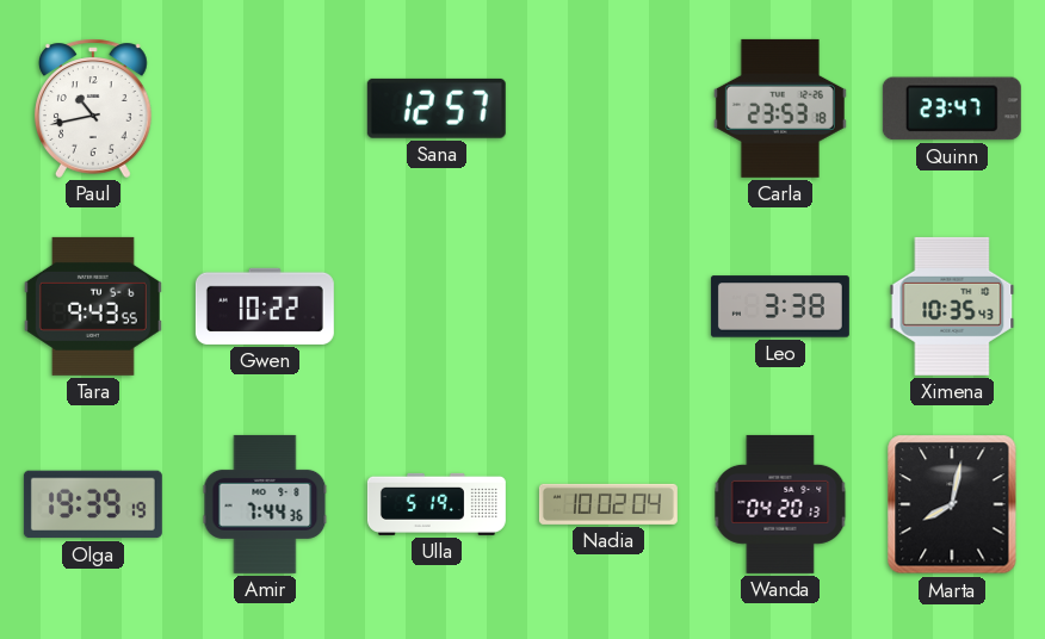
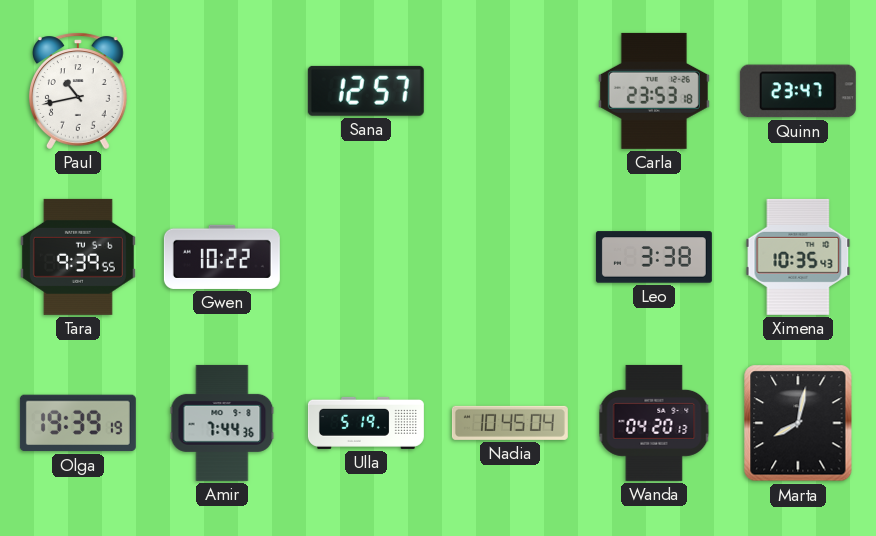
Tara: 9:43 -> 9:39 (78, 257)
Nadia: 10:02 -> 10:45 (510, 423)
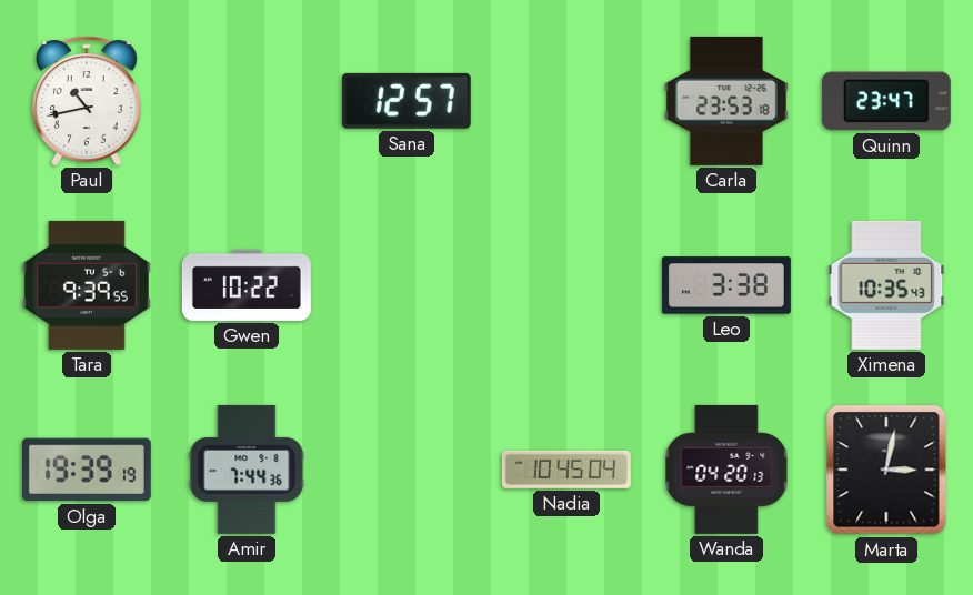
Ulla: 5:19 -> none (366, 423)
Marta: 8:02 -> 3:02 (886, 470)
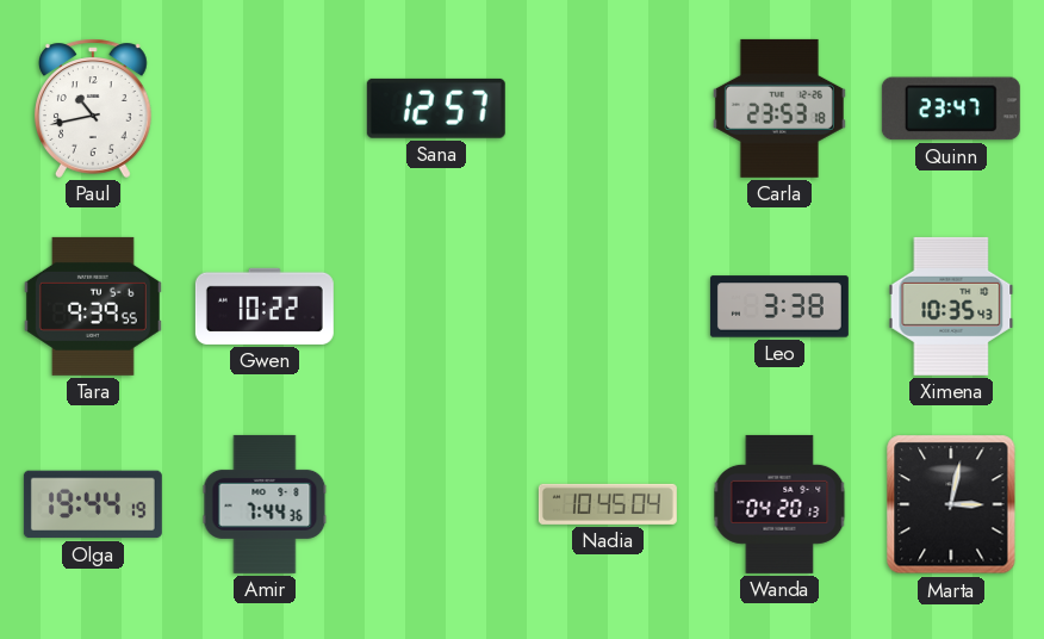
Olga: 19:39 -> 19:44 (93, 504)
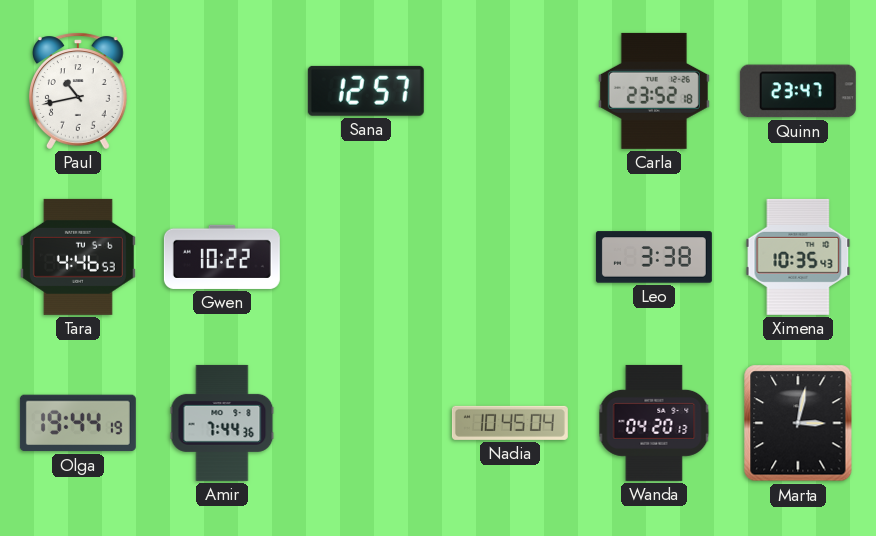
Carla: 23:53 -> 23:52 (654, 91)
Tara: 9:39 -> 4:46 (78, 257)
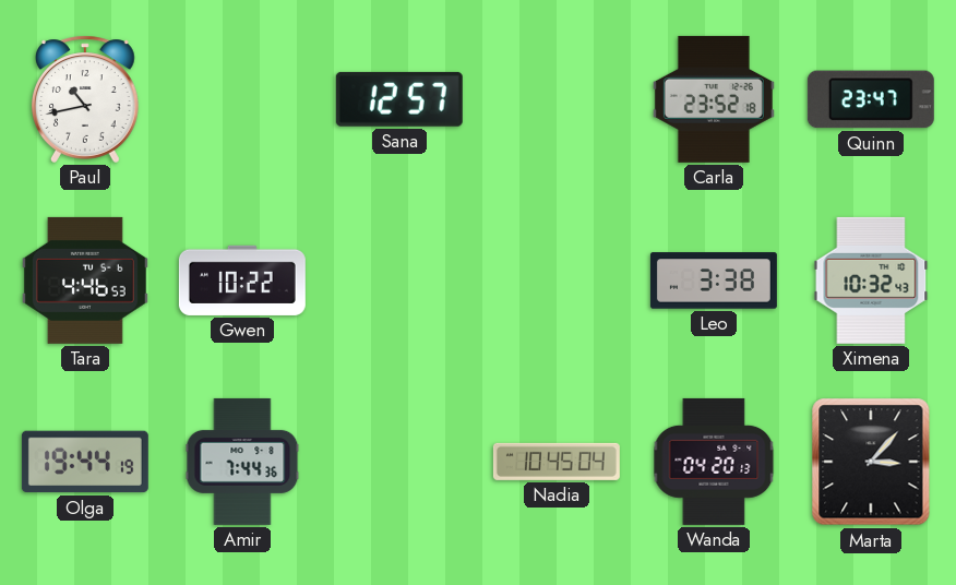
Ximena: 10:35 -> 10:32 (871, 280)
Marta: 3:02 -> 3:07 (871, 462)
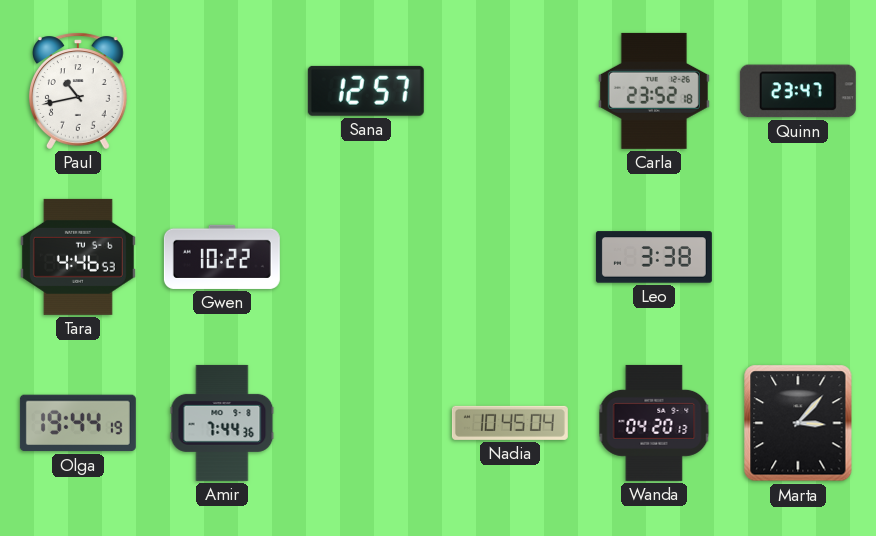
Ximena: 10:32 -> none (871, 280)
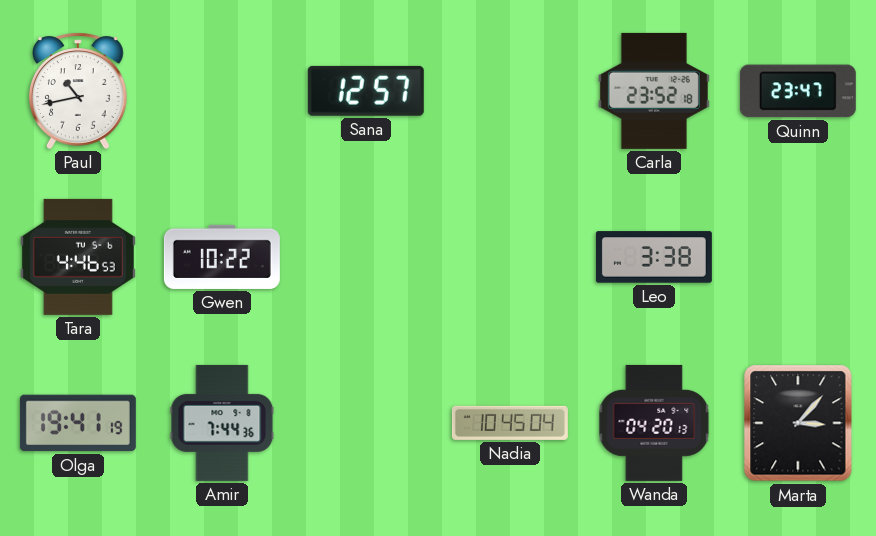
Olga: 19:44 -> 19:41 (78, 423)
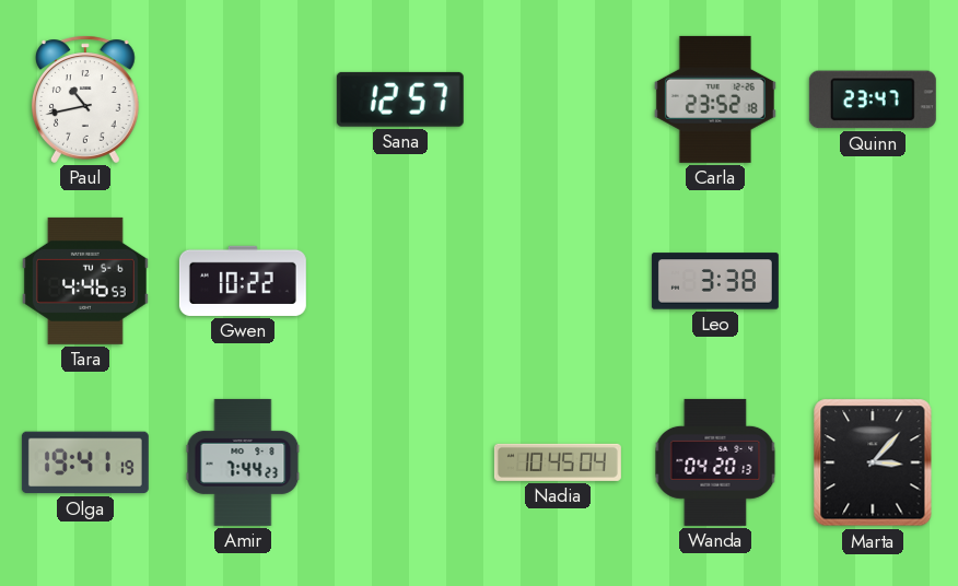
Amir: 7:44:36 -> 7:44:23 (243, 462)
